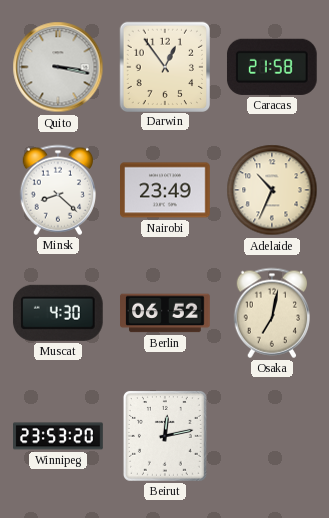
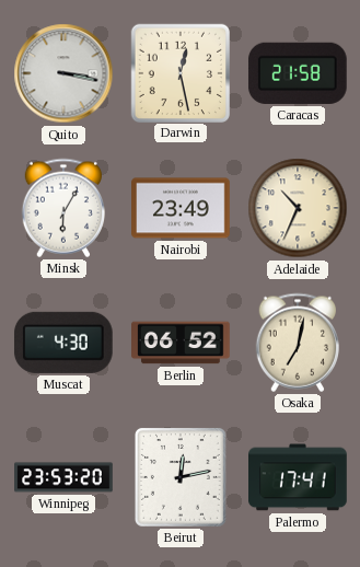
Darwin: 12:54 -> 12:28 (179, 72)
Minsk: 8:22 -> 6:05 (62, 208)
Palermo: none -> 17:41 (299, 477)
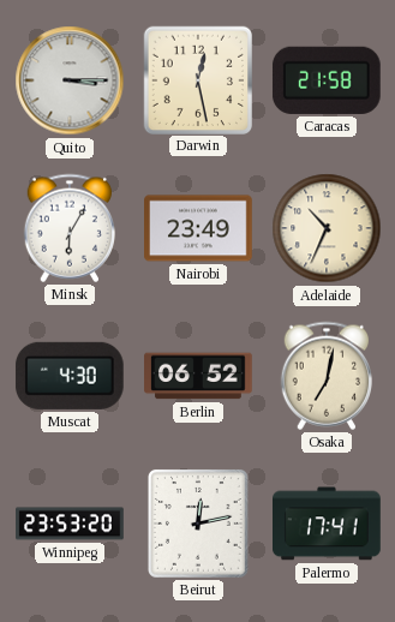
Quito: 3:17 -> 3:15 (70, 80)
